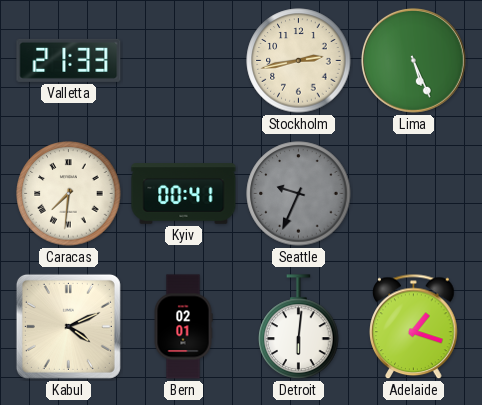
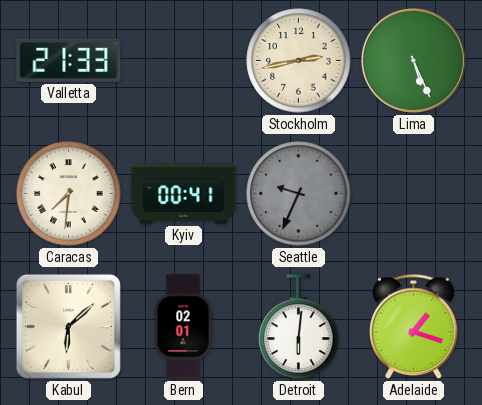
Kabul: 4:11 -> 6:08 (68, 326)
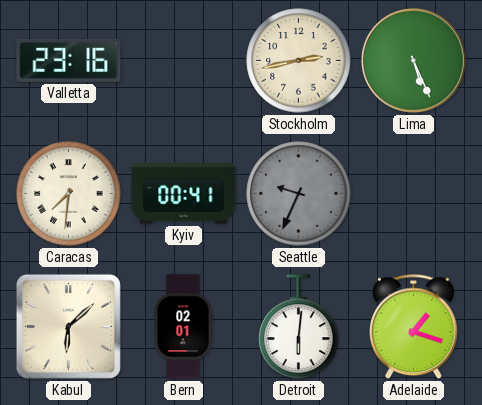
Valletta: 21:33 -> 23:16 (69, 60)
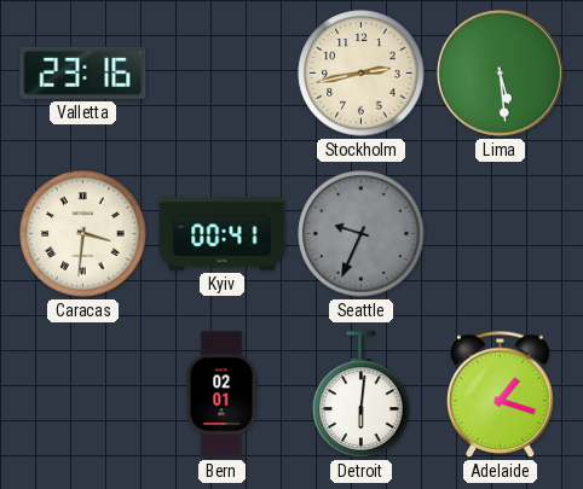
Lima: 5:26 -> 5:29 (500, 72)
Caracas: 7:31 -> 3:31 (83, 234)
Kabul: 6:08 -> none (68, 326)
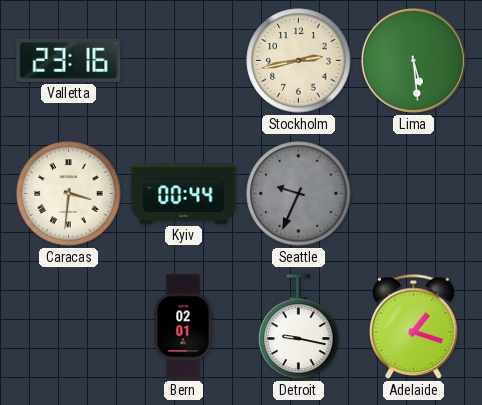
Kyiv: 00:41 -> 00:44 (184, 194)
Detroit: 6:01 -> 9:17 (299, 327)
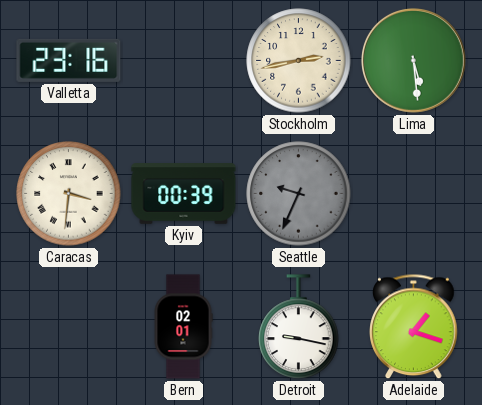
Kyiv: 00:44 -> 00:39 (184, 194)
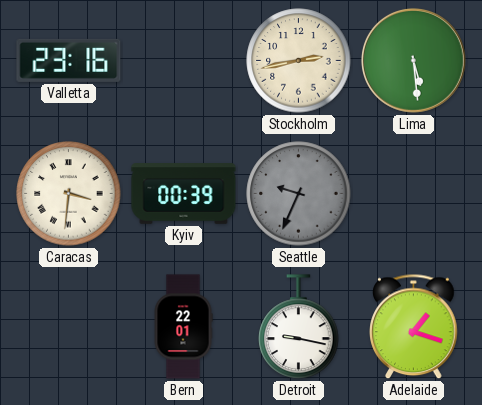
Bern: 02:01 -> 22:01 (183, 327)
